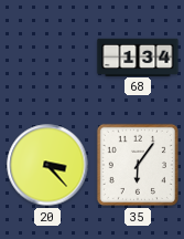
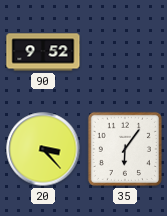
90: none -> 9:52 (43, 52)
68: 1:34 -> none (138, 56)
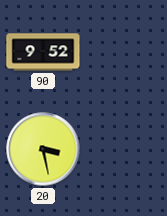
20: 3:23 -> 3:28 (43, 149)
35: 6:06 -> none (125, 149)
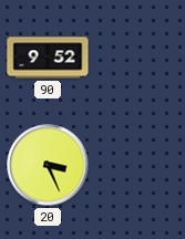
20: 3:28 -> 3:26 (48, 165)
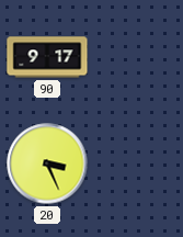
90: 9:52 -> 9:17 (47, 57)
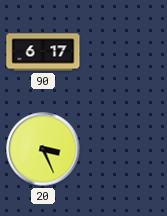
90: 9:17 -> 6:17 (43, 52)
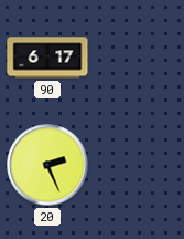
20: 3:26 -> 2:26 (47, 165)
